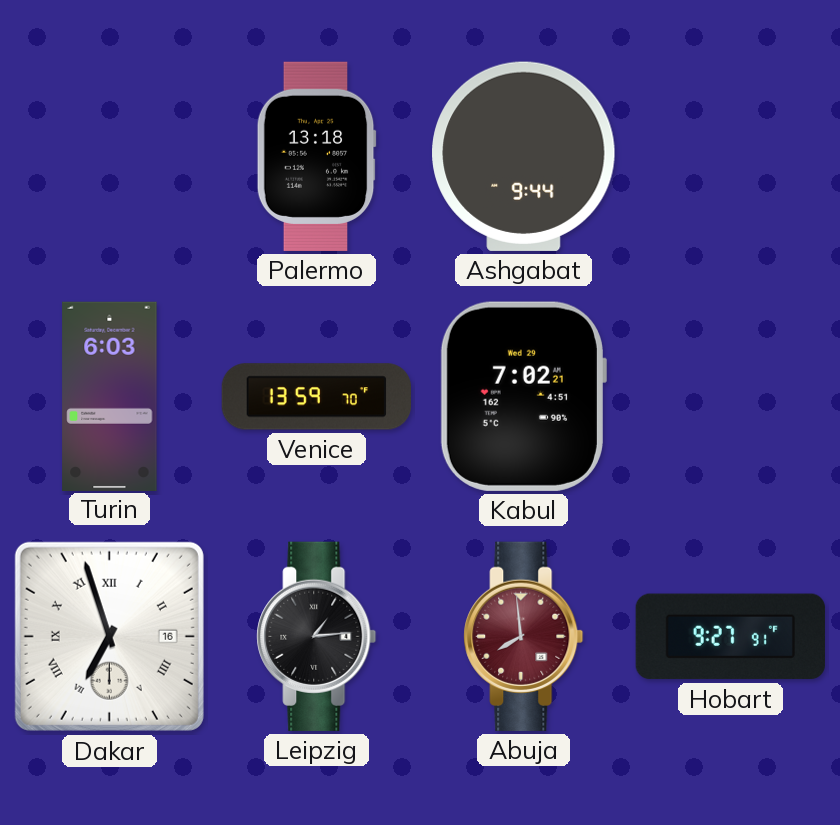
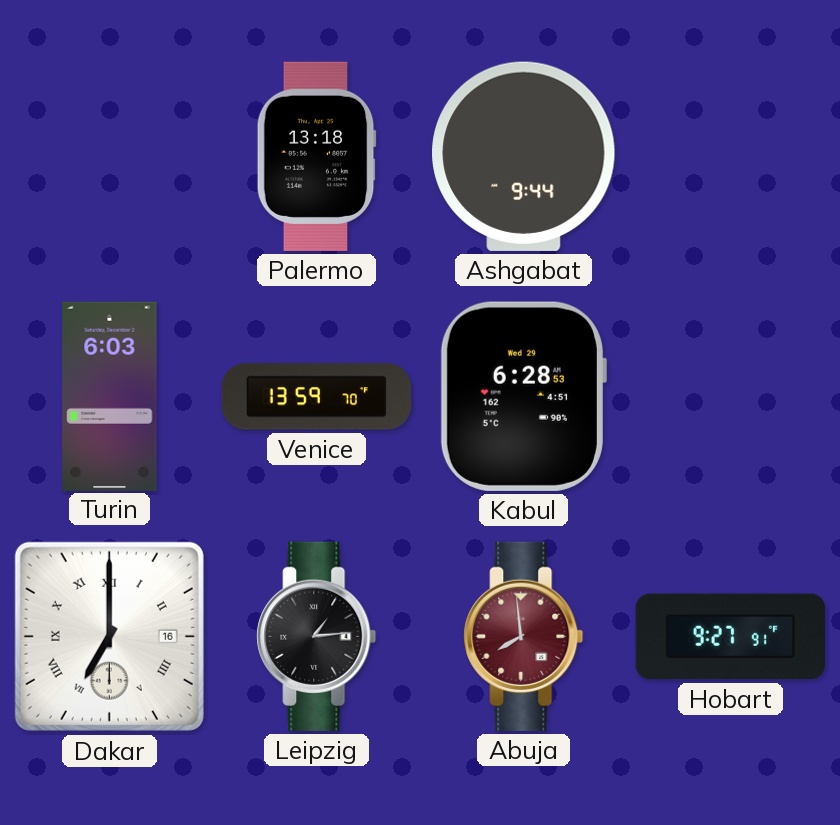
Kabul: 7:02 -> 6:28 (523, 396)
Dakar: 6:57 -> 7:00 (109, 636)
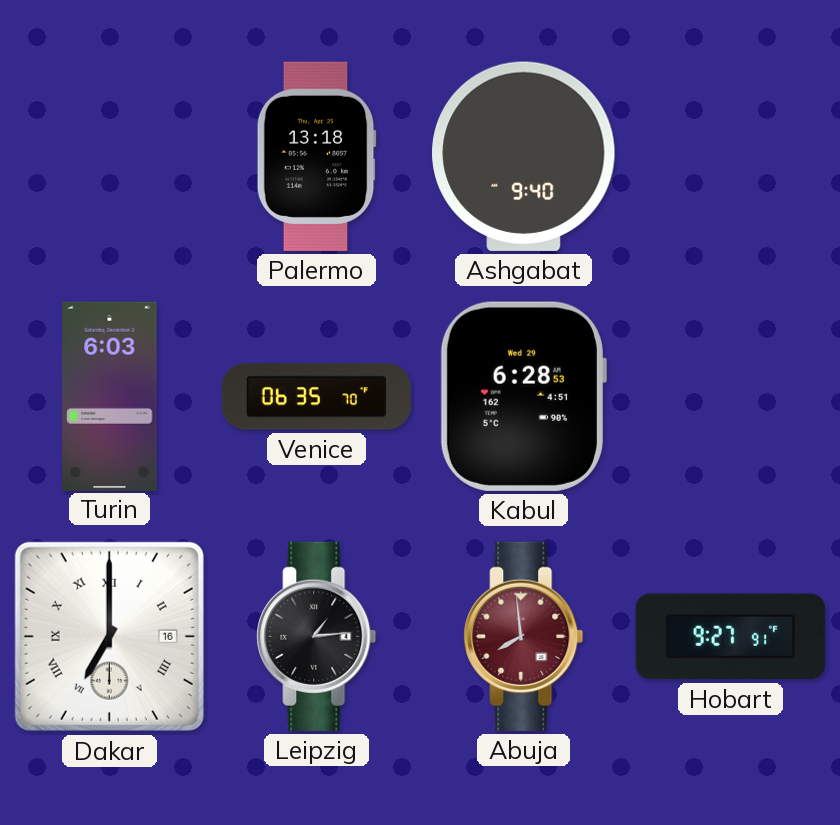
Ashgabat: 9:44 -> 9:40 (524, 156)
Venice: 13:59 -> 06:35 (316, 397)
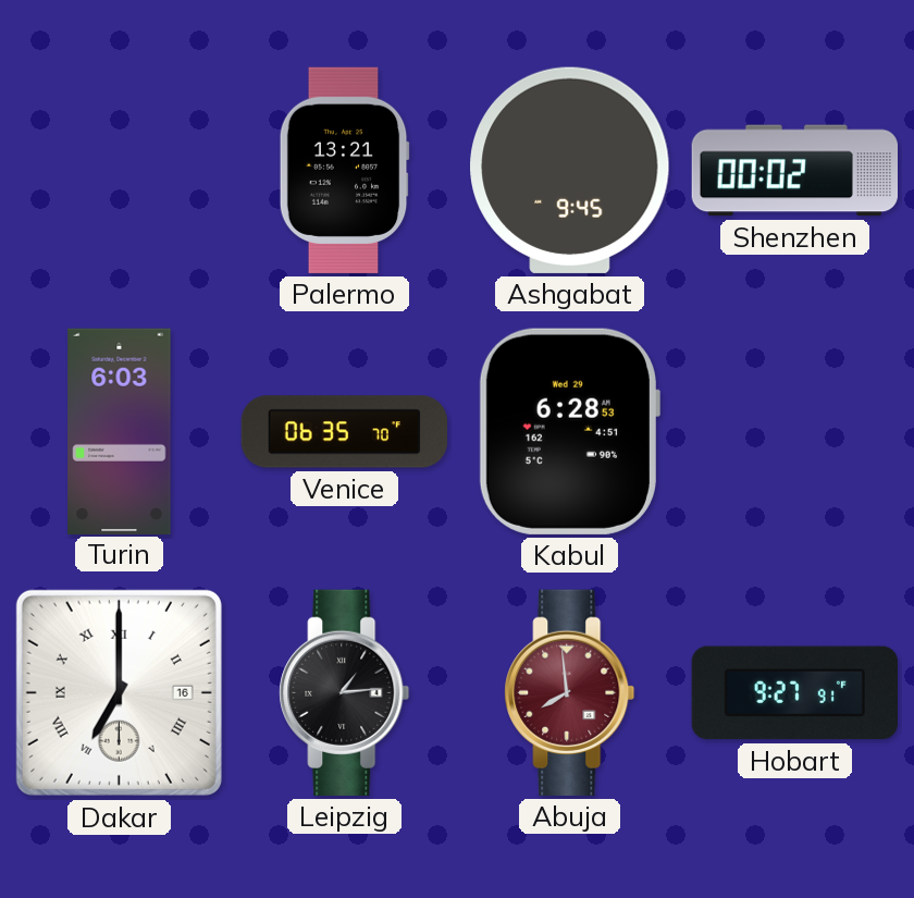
Palermo: 13:18 -> 13:21 (344, 170)
Ashgabat: 9:40 -> 9:45 (570, 170)
Shenzhen: none -> 00:02 (794, 171)
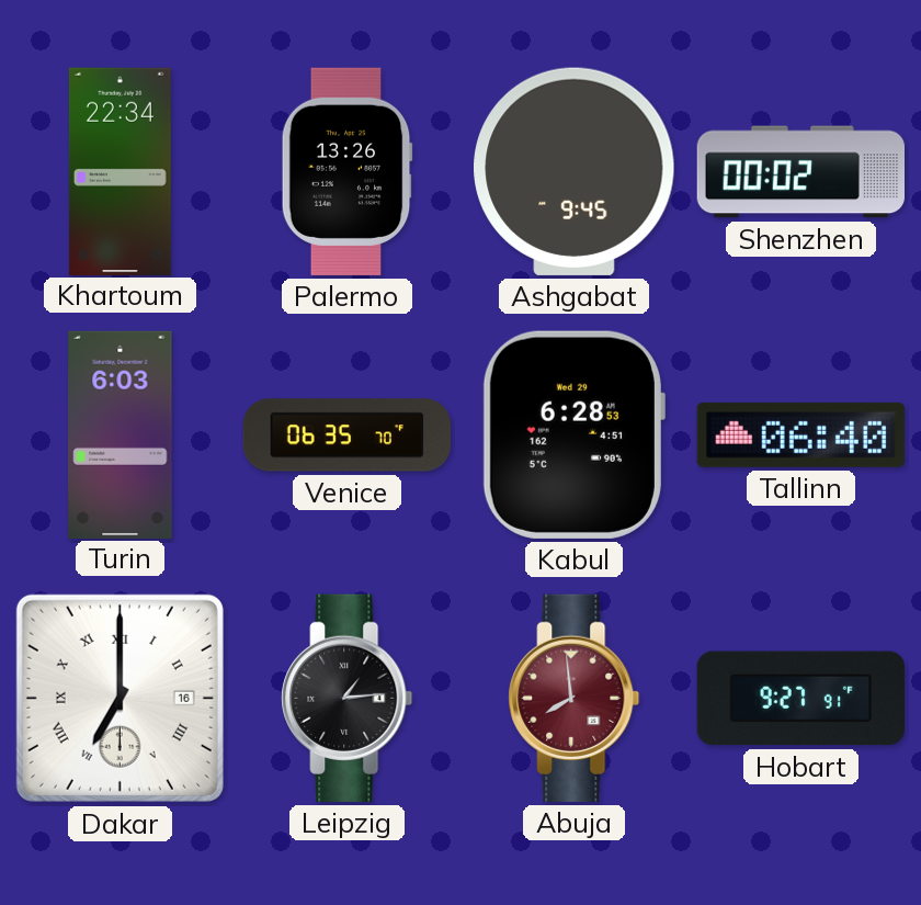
Khartoum: none -> 22:34 (120, 171)
Palermo: 13:21 -> 13:26 (346, 171)
Tallinn: none -> 06:40 (800, 434)
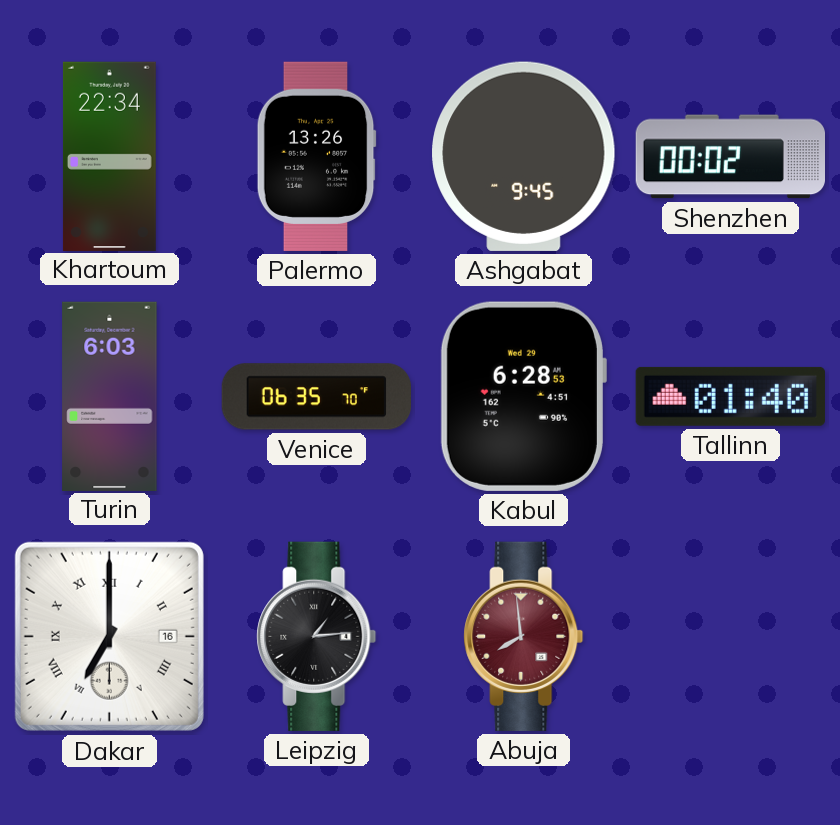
Tallinn: 06:40 -> 01:40 (730, 396)
Hobart: 9:27 -> none (800, 699)
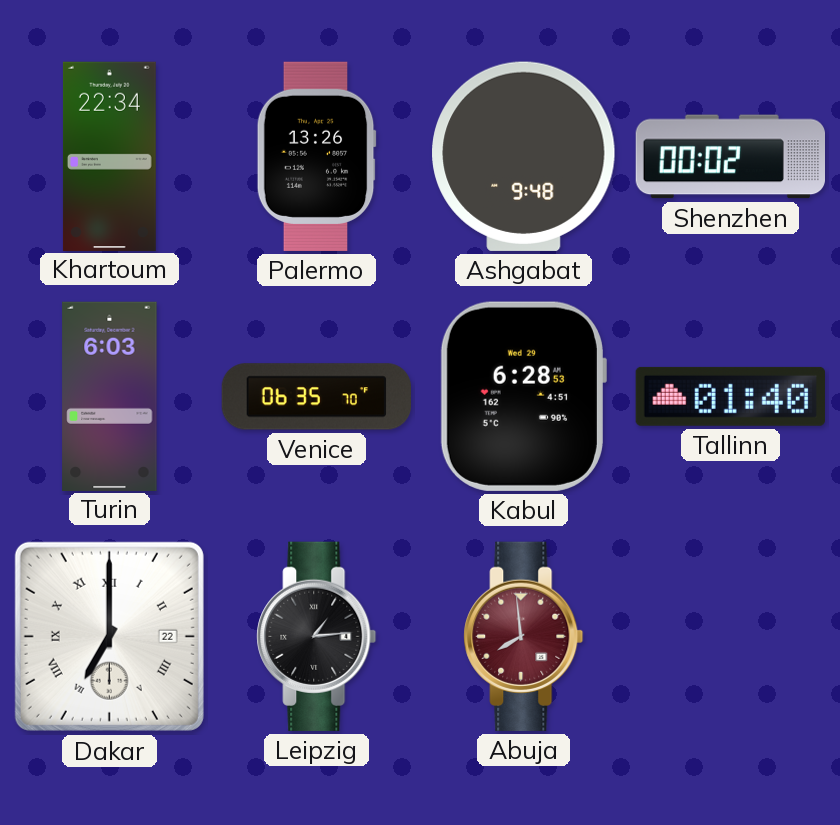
Ashgabat: 9:45 -> 9:48 (524, 156)
Dakar date: 16 -> 22 (109, 636)
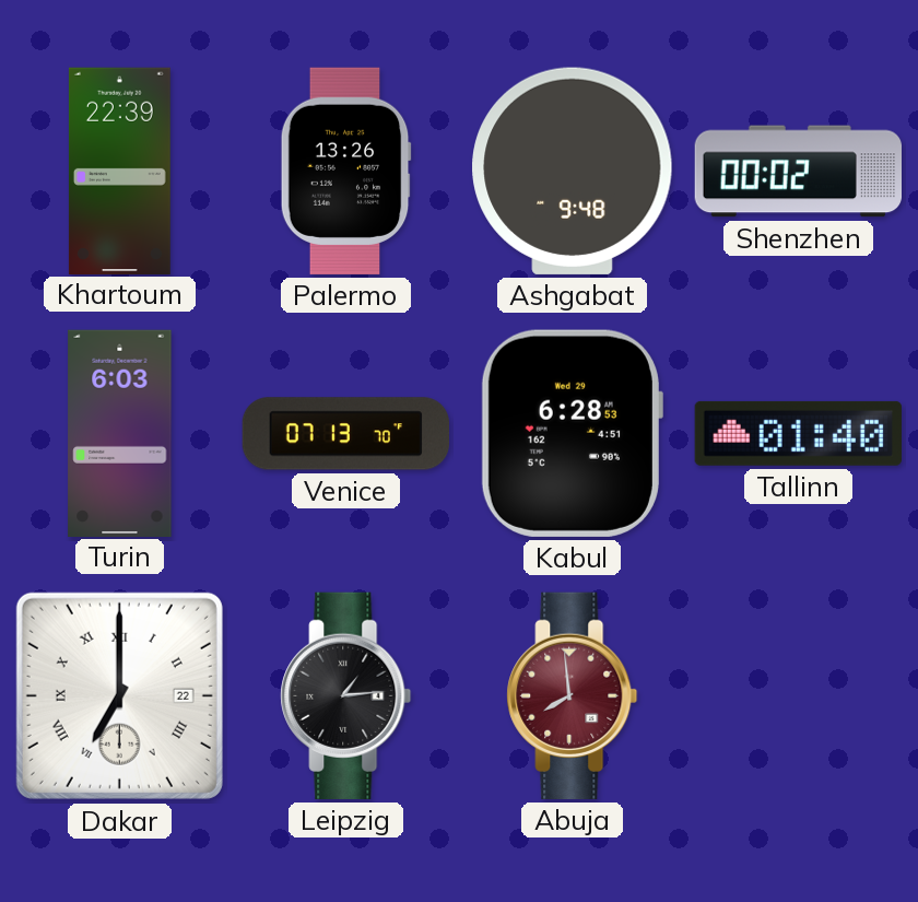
Khartoum: 22:34 -> 22:39 (119, 171)
Venice: 06:35 -> 07:13 (345, 434)
